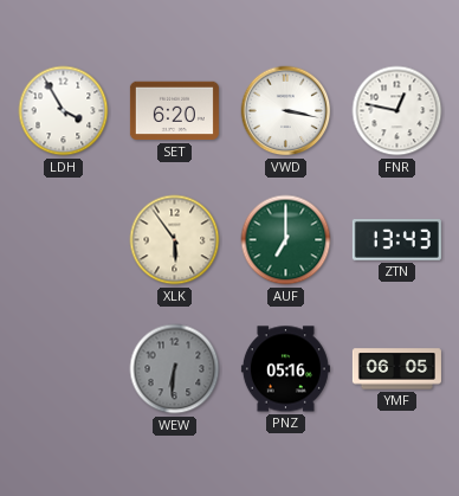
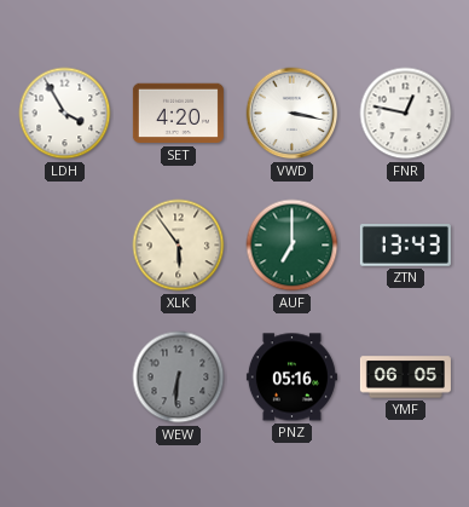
SET: 6:20 -> 4:20 (178, 114)
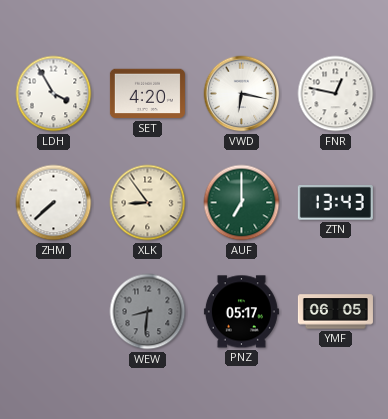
VWD: 3:17 -> 6:17 (242, 94)
ZHM: none -> 7:38 (54, 203)
XLK: 5:54 -> 8:54 (148, 203)
WEW: 6:31 -> 8:31 (148, 312)
PNZ: 05:16 -> 05:17 (241, 312)
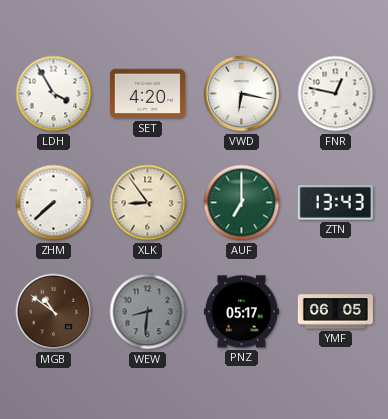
MGB: none -> 10:51 (54, 312)
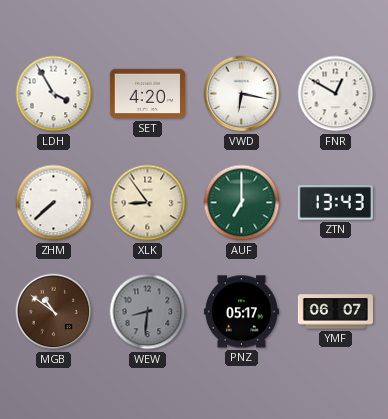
FNR: 12:47 -> 12:50 (336, 94)
YMF: 06:05 -> 06:07 (335, 312)
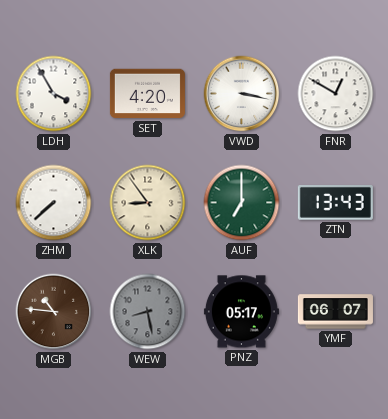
VWD: 6:17 -> 3:17 (242, 94)
MGB: 10:51 -> 10:46 (54, 312)
WEW: 8:31 -> 8:28 (148, 312)
